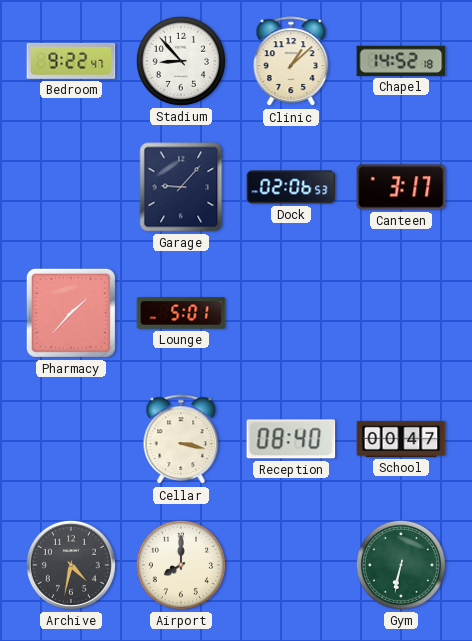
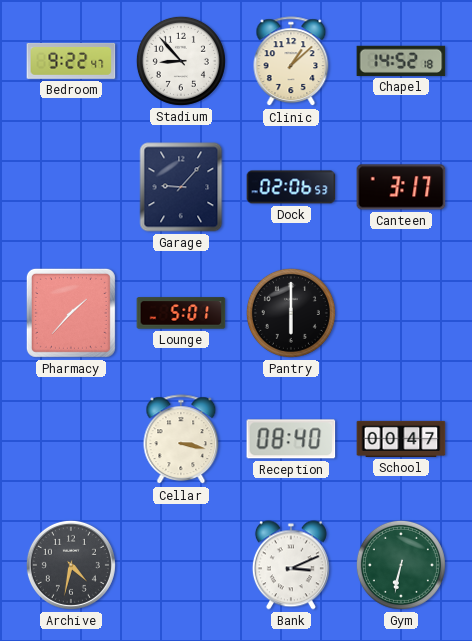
Pantry: none -> 6:00 (291, 313)
Airport: 8:00 -> none (181, 565)
Bank: none -> 3:11 (291, 565)
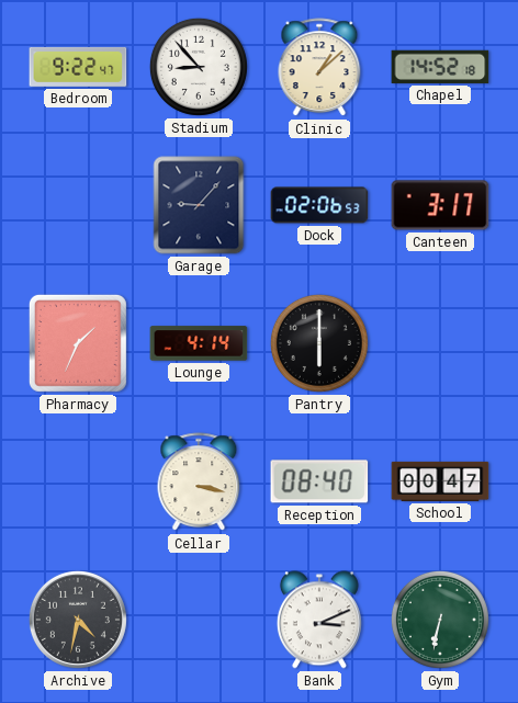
Pharmacy: 1:37 -> 1:34 (78, 343)
Lounge: 5:01 -> 4:14 (199, 343)
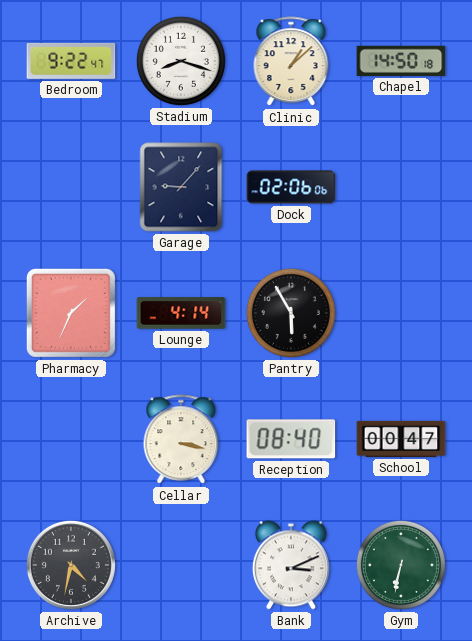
Stadium: 8:53 -> 8:18 (181, 61)
Chapel: 14:52 -> 14:50 (401, 61)
Dock: 02:06:53 -> 02:06:06 (291, 187)
Canteen: 3:17 -> none (440, 205)
Pantry: 6:00 -> 5:55 (291, 313)
